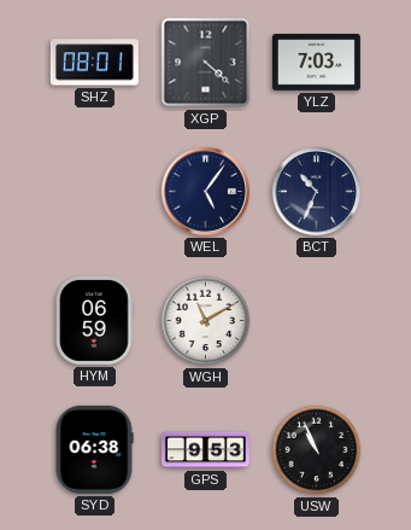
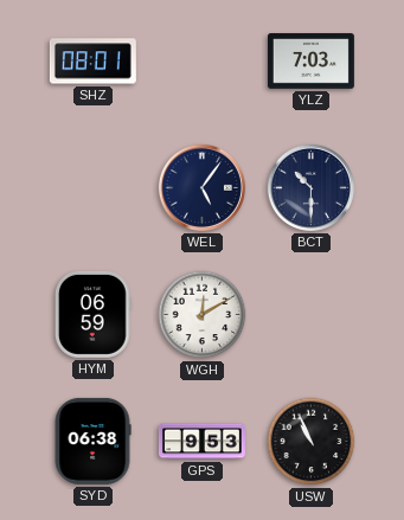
XGP: 4:22 -> none (206, 63)
BCT: 10:34 -> 10:30 (310, 187)
WGH: 11:10 -> 12:10 (203, 315)
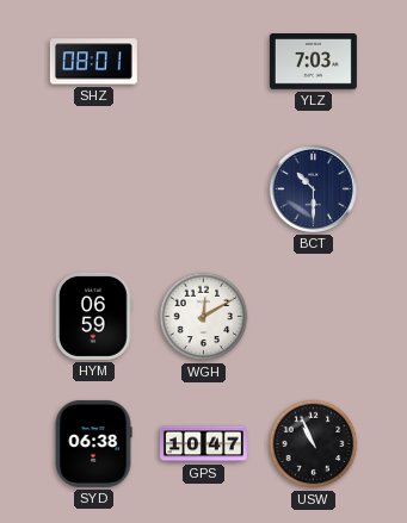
WEL: 5:06 -> none (201, 187)
GPS: 9:53 -> 10:47 (203, 444)
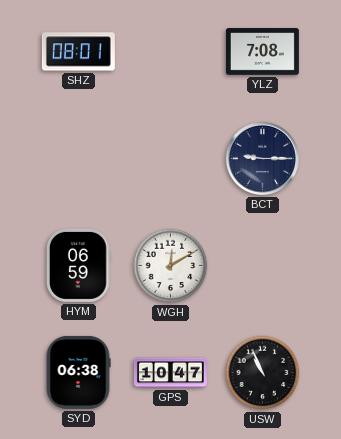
YLZ: 7:03 -> 7:08 (262, 52)
BCT: 10:30 -> 9:15 (262, 158)
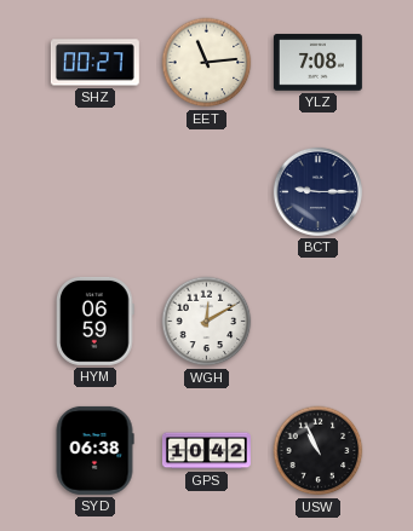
SHZ: 08:01 -> 00:27 (94, 63)
EET: none -> 11:14 (207, 63)
GPS: 10:47 -> 10:42 (206, 451)
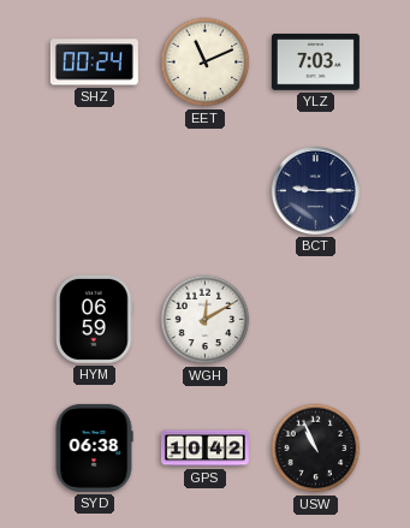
SHZ: 00:27 -> 00:24 (94, 63)
EET: 11:14 -> 11:11 (206, 63)
YLZ: 7:08 -> 7:03 (315, 63)
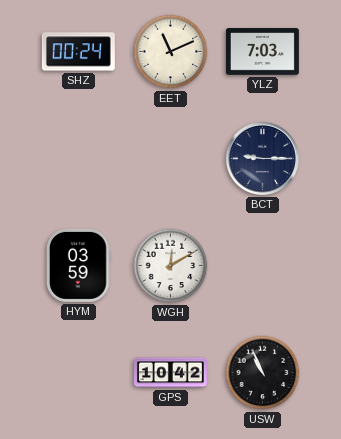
HYM: 06:59 -> 03:59 (79, 265)
SYD: 06:38 -> none (94, 447)
